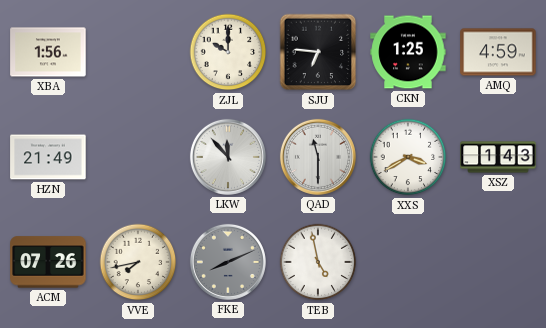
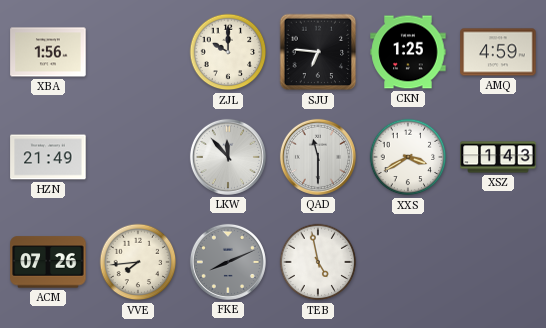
VVE: 7:43 -> 7:44 (138, 262)
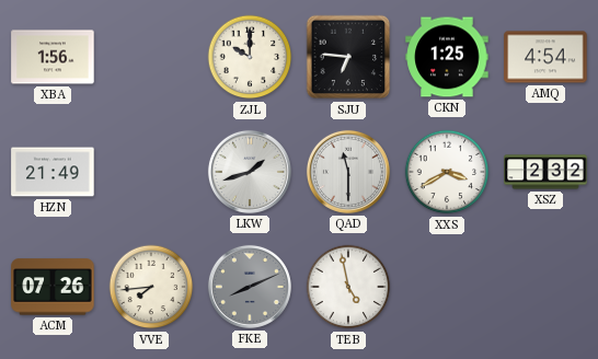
AMQ: 4:59 -> 4:54 (545, 57)
LKW: 11:53 -> 1:42 (250, 172)
XSZ: 1:43 -> 2:32 (545, 172)
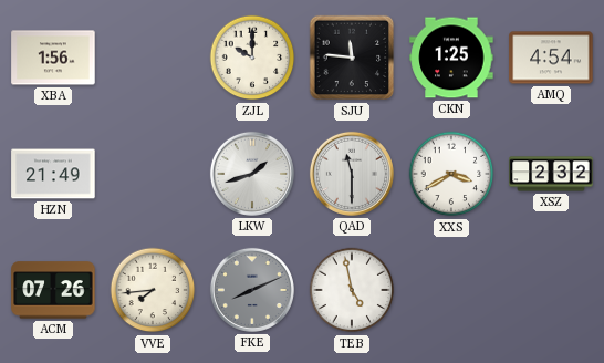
SJU: 6:46 -> 11:46 (352, 58)
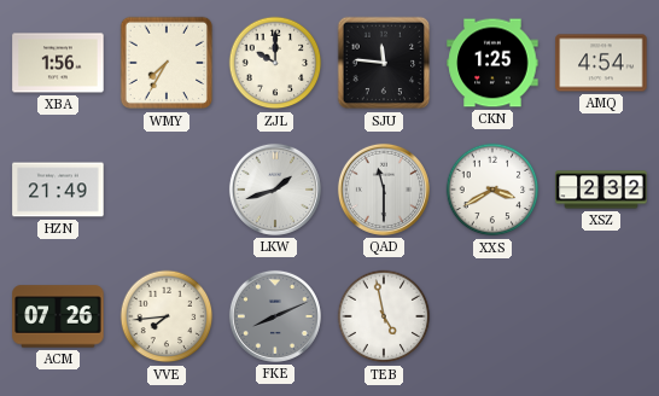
WMY: none -> 7:35 (167, 63)
